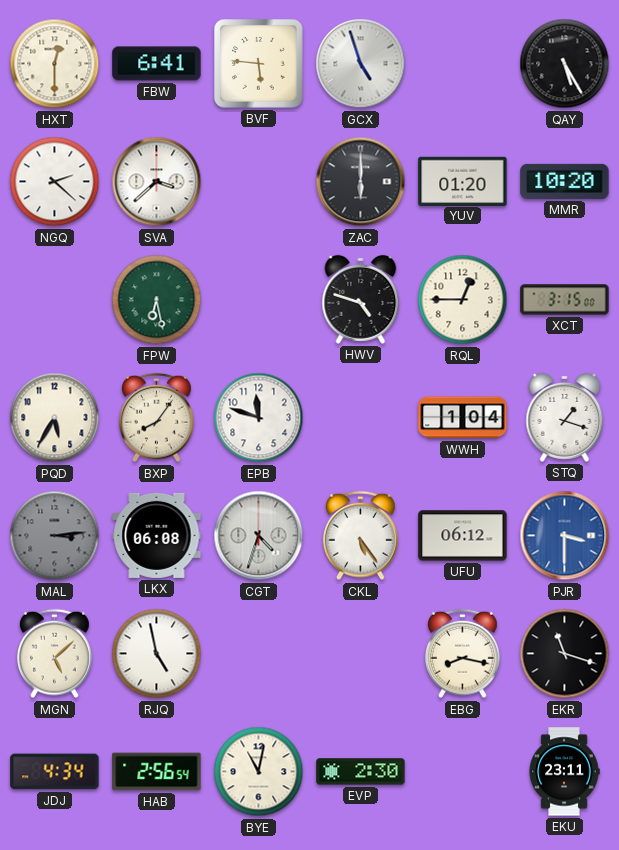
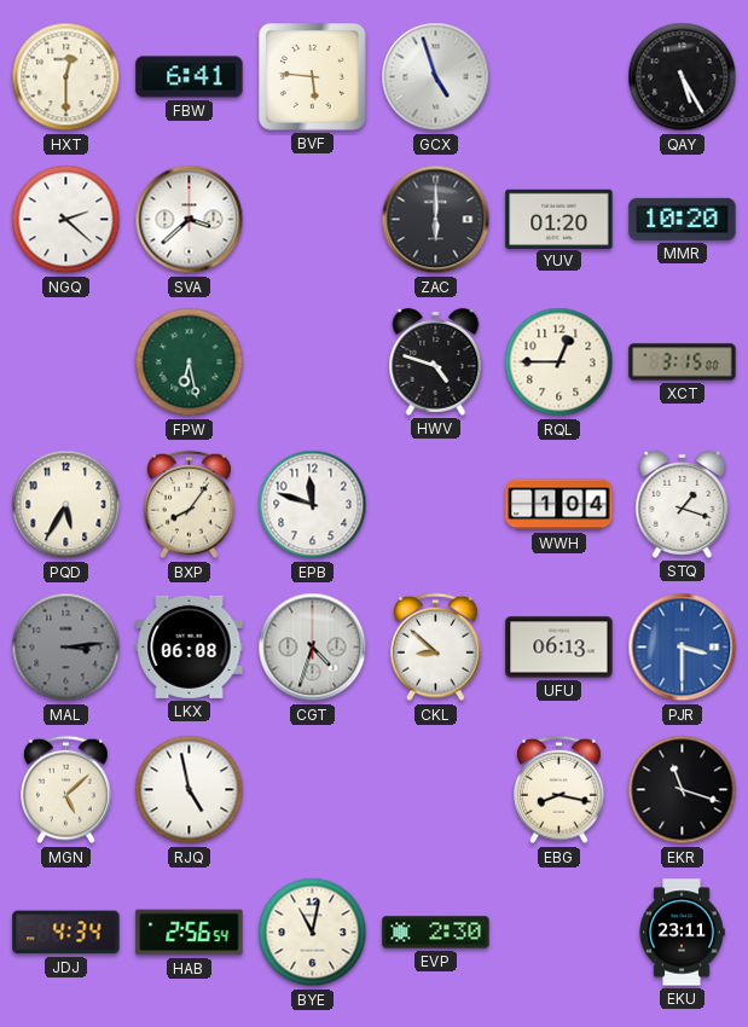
CKL: 5:24 -> 8:52 (436, 648)
UFU: 06:12 -> 06:13 (559, 648)
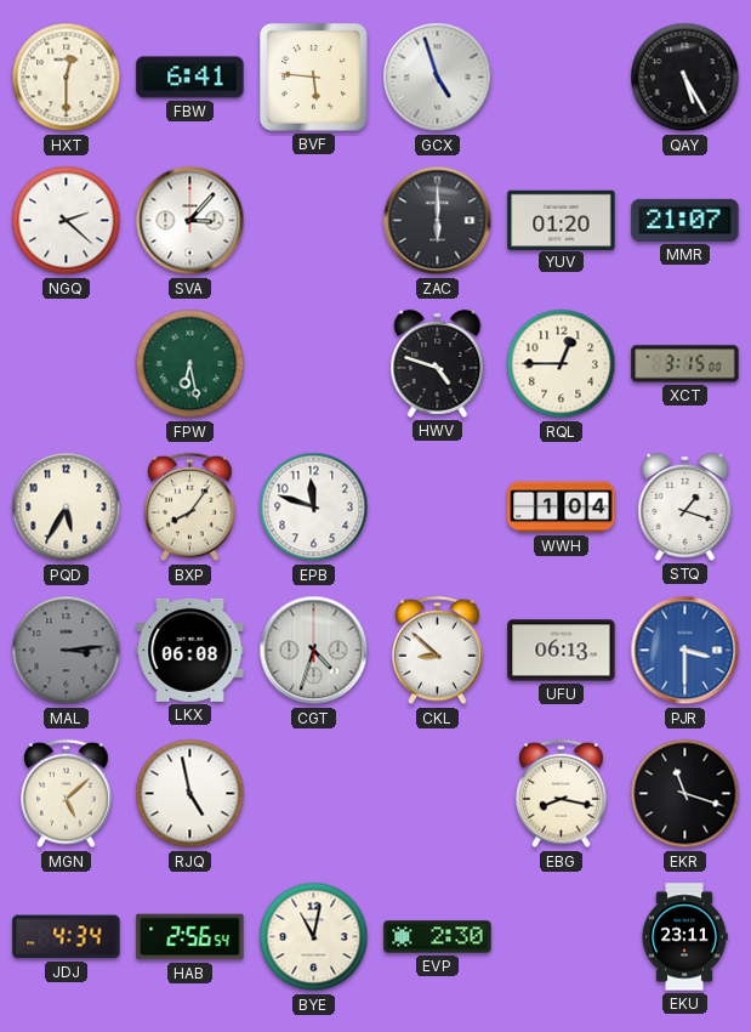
SVA: 3:38 -> 3:07 (190, 221)
MMR: 10:20 -> 21:07 (685, 220)
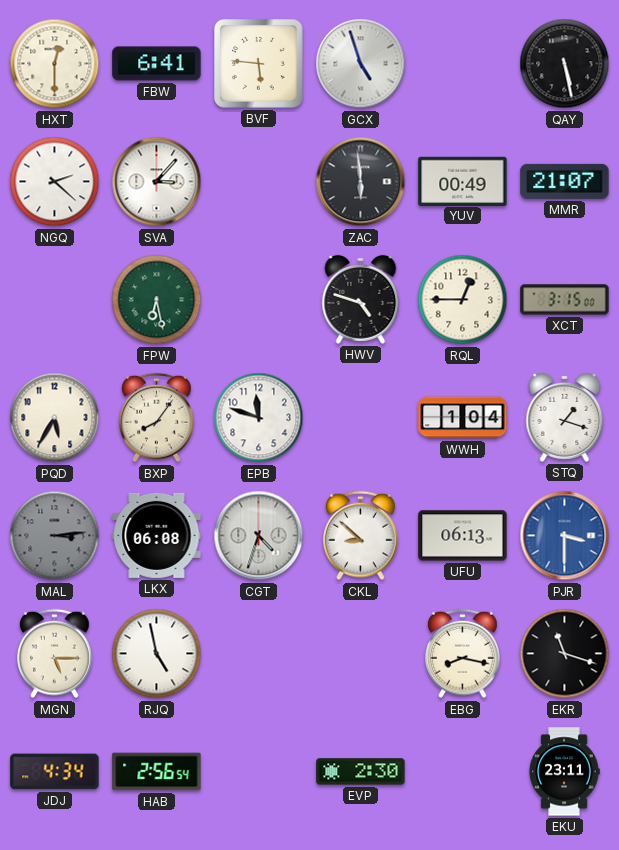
QAY: 5:25 -> 5:28 (565, 64)
ZAC: 6:00 -> 5:59 (361, 182)
YUV: 01:20 -> 00:49 (463, 181)
MGN: 5:08 -> 5:15 (55, 654)
BYE: 11:02 -> none (314, 937)
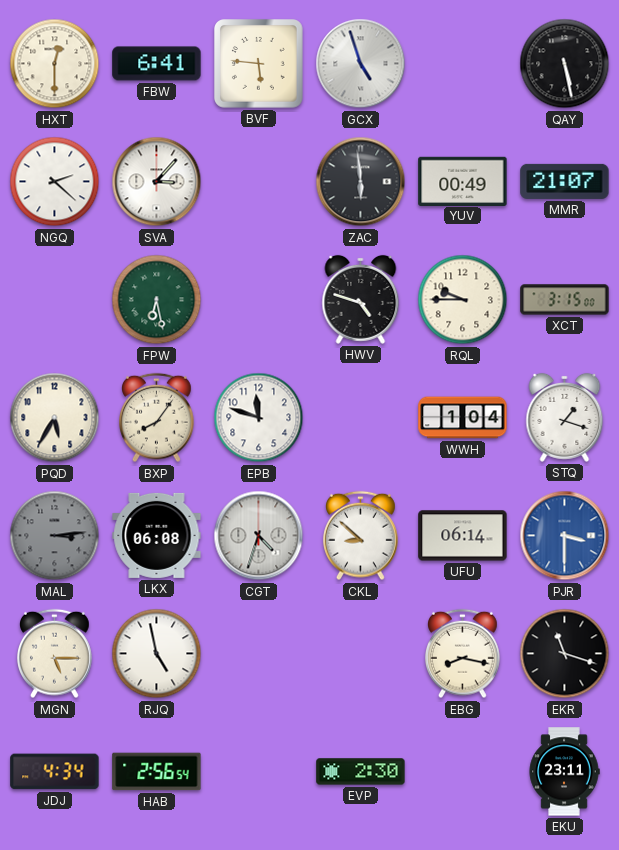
RQL: 12:45 -> 9:45 (463, 300)
UFU: 06:13 -> 06:14 (463, 536)
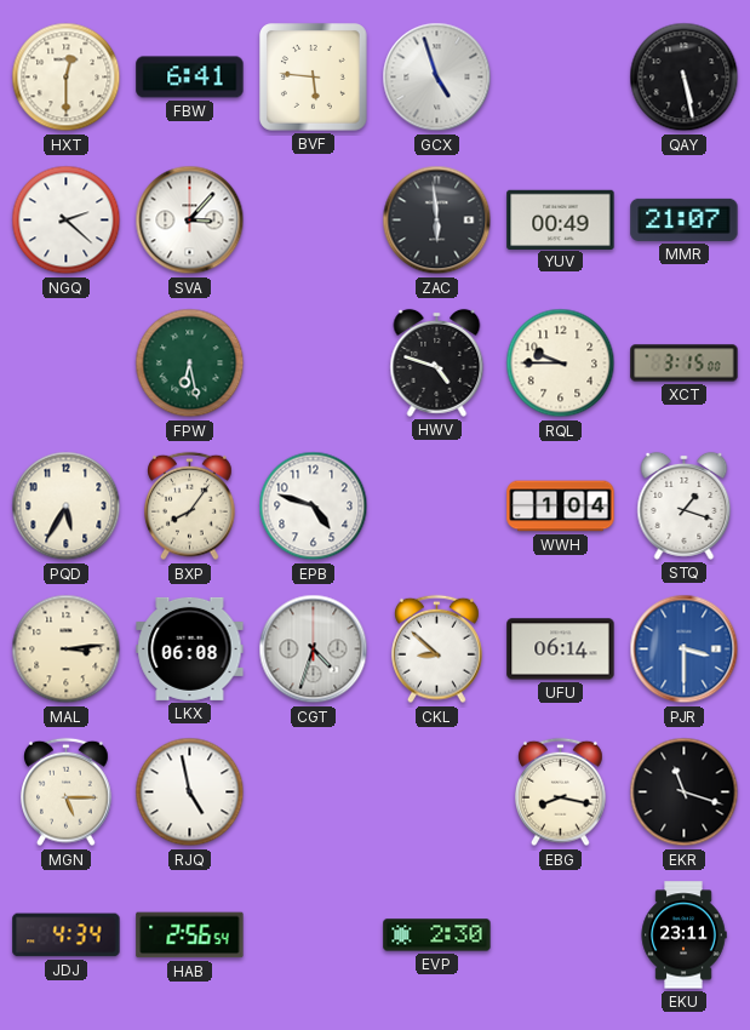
EPB: 11:48 -> 4:48 (314, 507)
MAL dial: grey -> cream (67, 650)
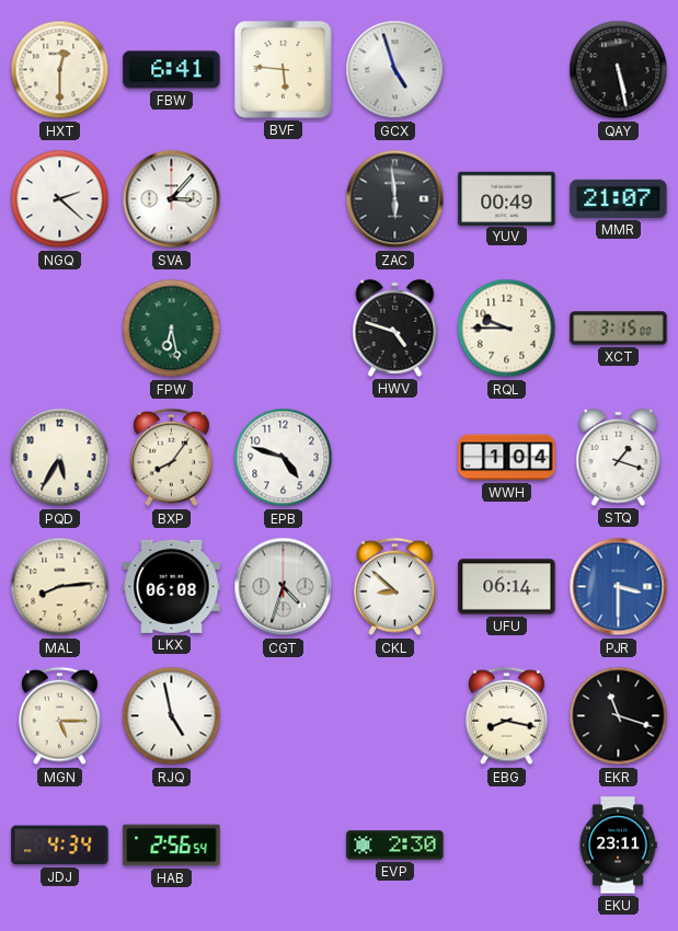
MAL: 3:14 -> 8:14 (60, 587)
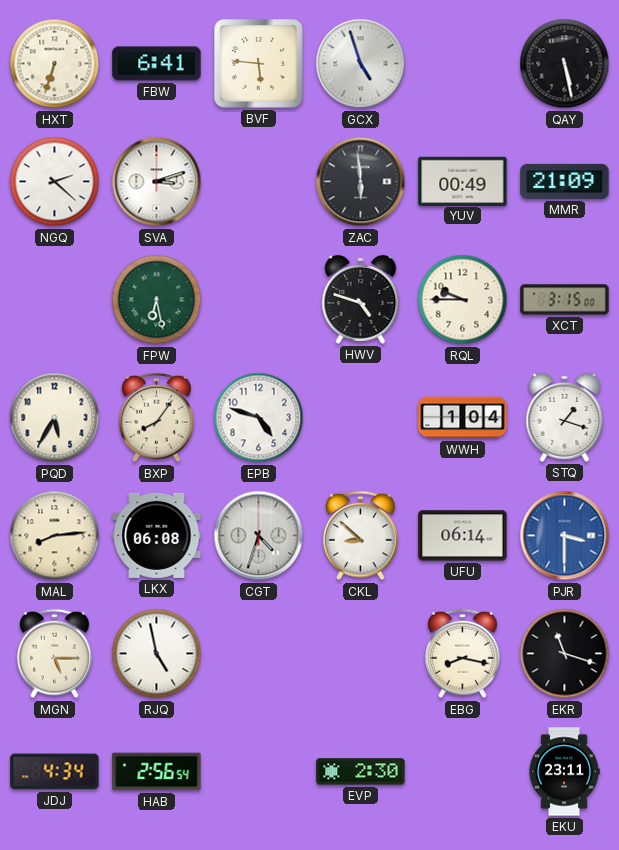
HXT: 12:30 -> 6:33 (55, 64)
SVA: 3:07 -> 3:12 (157, 182)
MMR: 21:07 -> 21:09 (565, 181)
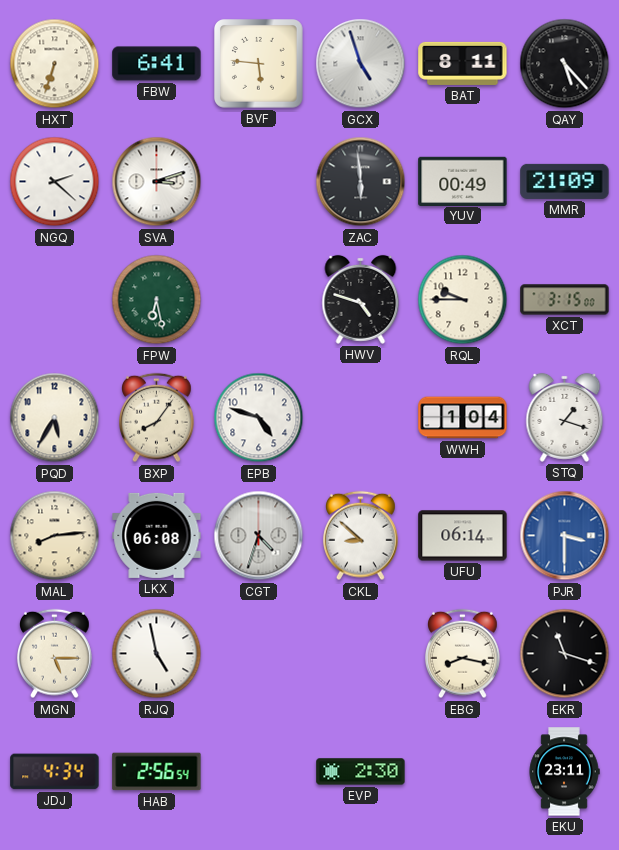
BAT: none -> 8:11 (463, 63)
QAY: 5:28 -> 5:23 (565, 64)
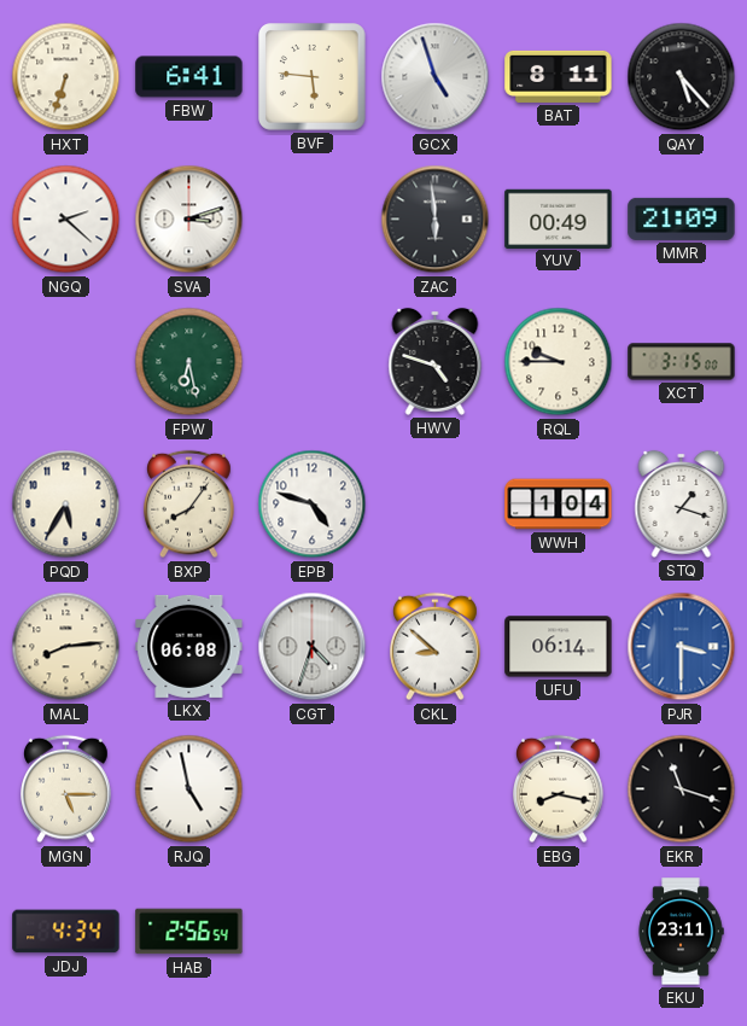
EVP: 2:30 -> none (361, 772)
